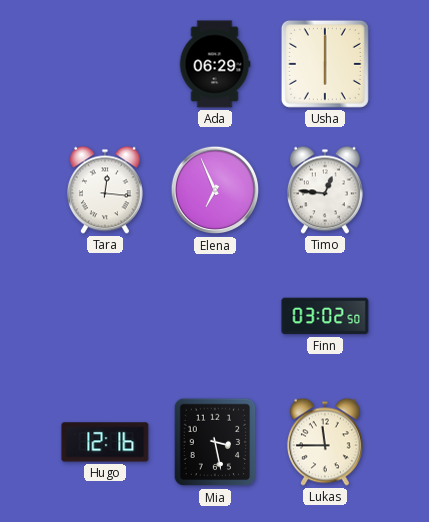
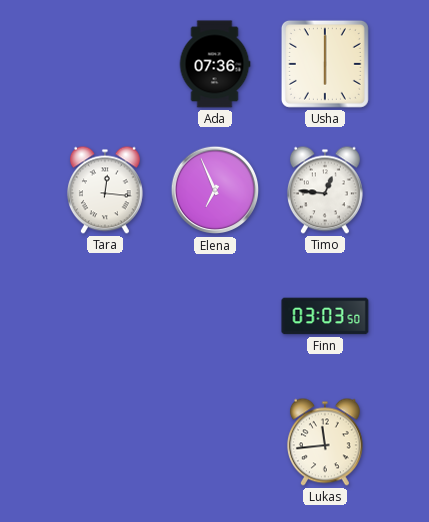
Ada: 06:29 -> 07:36 (215, 64)
Finn: 03:02 -> 03:03 (325, 316)
Hugo: 12:16 -> none (105, 442)
Mia: 3:28 -> none (215, 442)
Lukas: 11:45 -> 11:44 (325, 442)
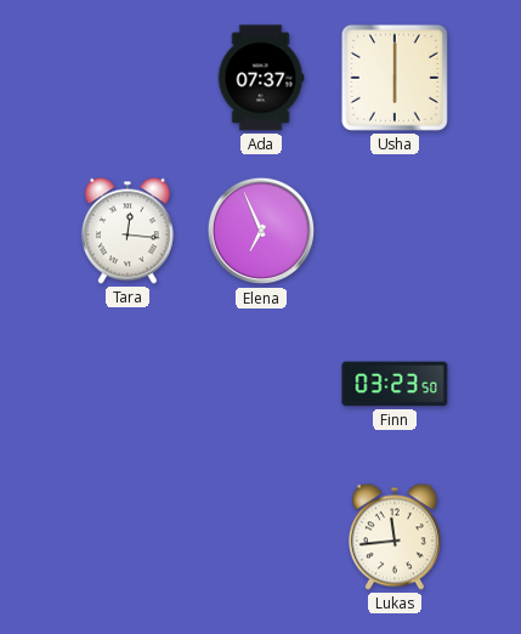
Ada: 07:36 -> 07:37 (261, 78)
Timo: 12:46 -> none (325, 190)
Finn: 03:03 -> 03:23 (395, 384)
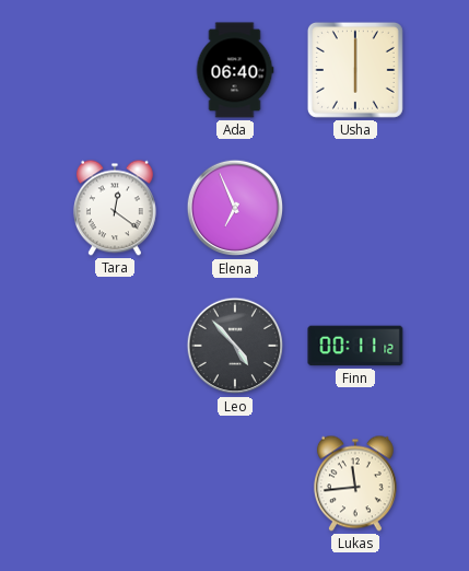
Ada: 07:37 -> 06:40 (235, 70)
Tara: 12:16 -> 12:21 (115, 208)
Leo: none -> 4:53 (235, 346)
Finn: 03:23 -> 00:11 (355, 346)
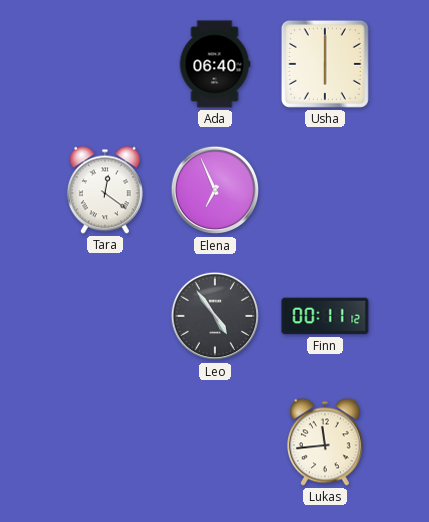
Leo: 4:53 -> 4:54 (215, 316)
